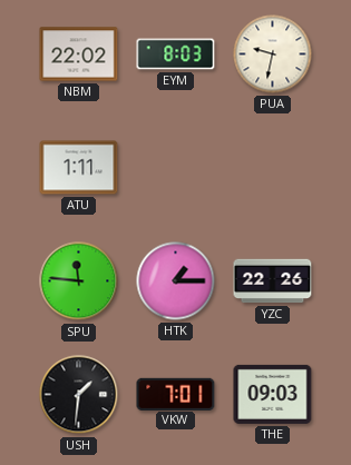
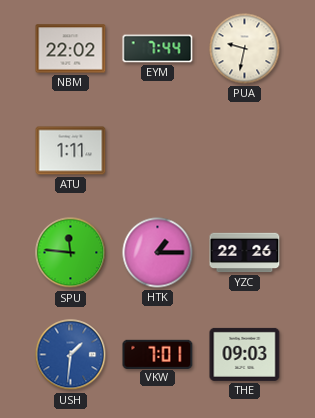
EYM: 8:03 -> 7:44 (158, 49)
USH dial: black -> blue (71, 355)
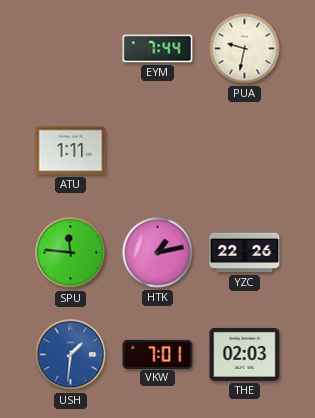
NBM: 22:02 -> none (71, 49)
HTK: 1:15 -> 1:13 (158, 253)
THE: 09:03 -> 02:03 (245, 354)
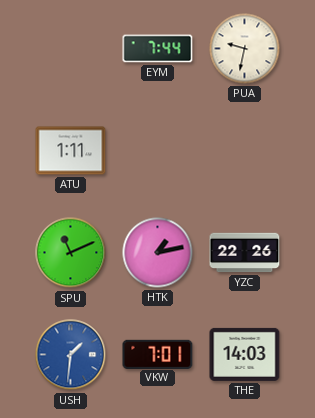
SPU: 11:46 -> 11:11 (71, 253)
THE: 02:03 -> 14:03 (245, 354)
